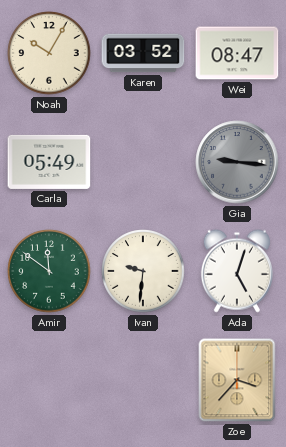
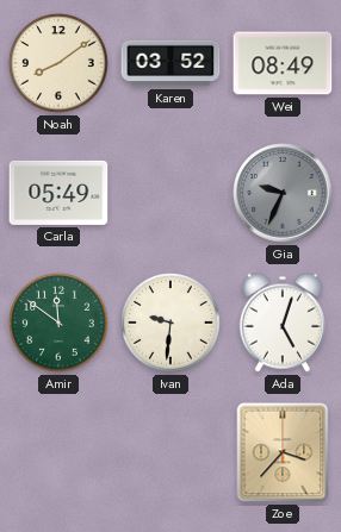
Noah: 10:05 -> 8:09 (58, 63)
Wei: 08:47 -> 08:49 (283, 63)
Gia: 9:16 -> 9:34 (283, 193)
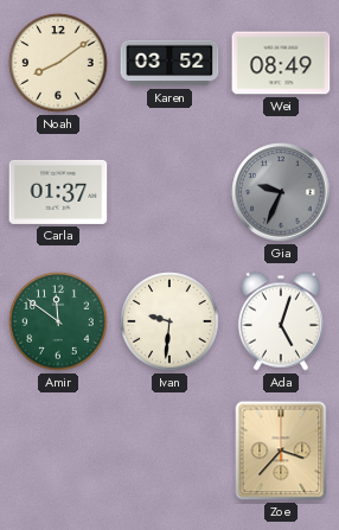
Carla: 05:49 -> 01:37 (58, 192)
